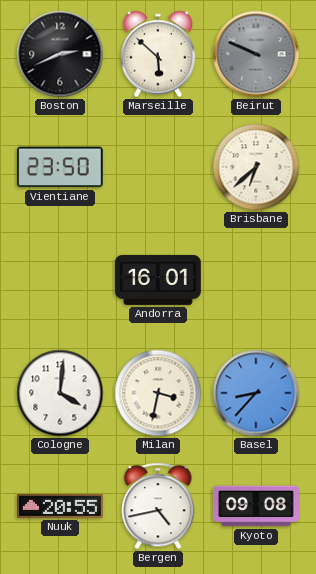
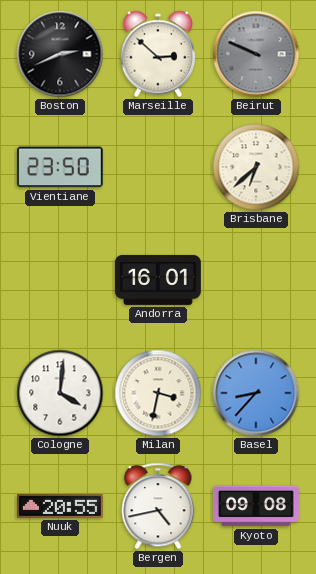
Marseille: 5:52 -> 2:52 (158, 54)
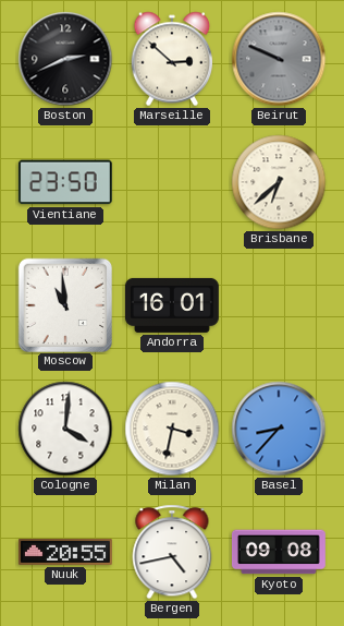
Moscow: none -> 10:59 (64, 304)
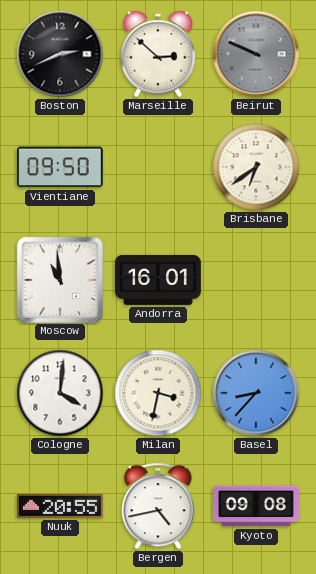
Vientiane: 23:50 -> 09:50 (60, 167)
Brisbane: 6:38 -> 6:39 (256, 167)
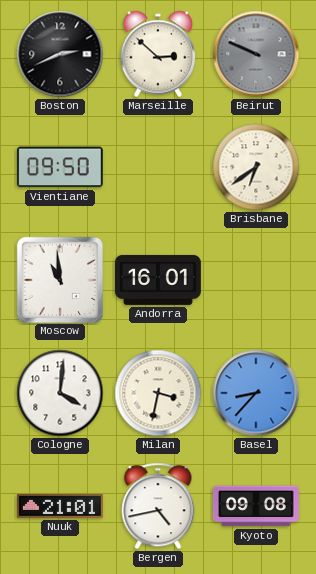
Nuuk: 20:55 -> 21:01 (60, 506)
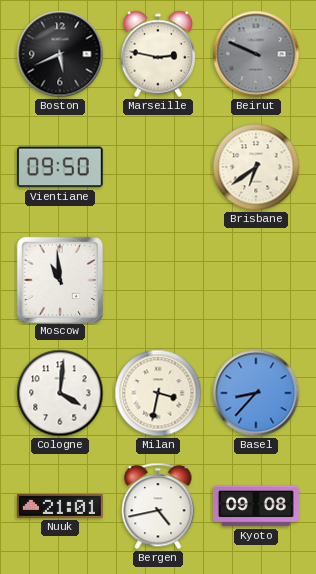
Boston: 2:41 -> 5:41 (60, 54)
Marseille: 2:52 -> 2:47 (158, 54)
Andorra: 16:01 -> none (158, 280)
